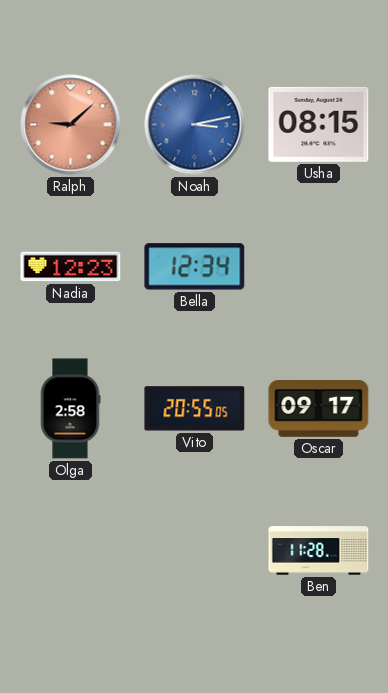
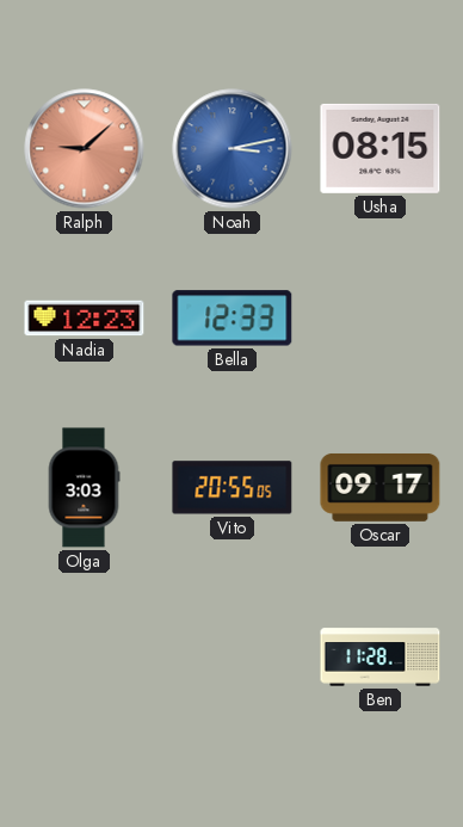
Bella: 12:34 -> 12:33 (233, 319)
Olga: 2:58 -> 3:03 (84, 488)
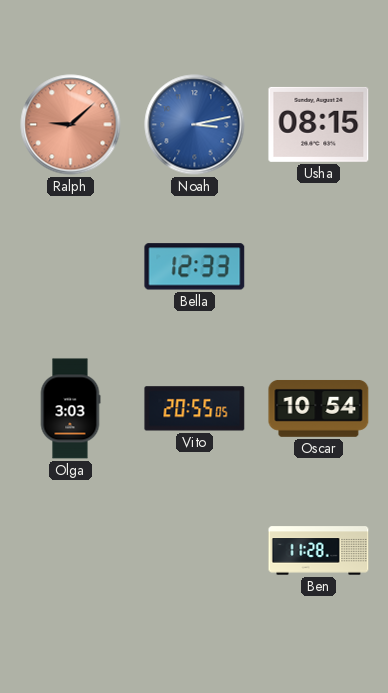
Nadia: 12:23 -> none (85, 319)
Oscar: 09:17 -> 10:54 (319, 408)
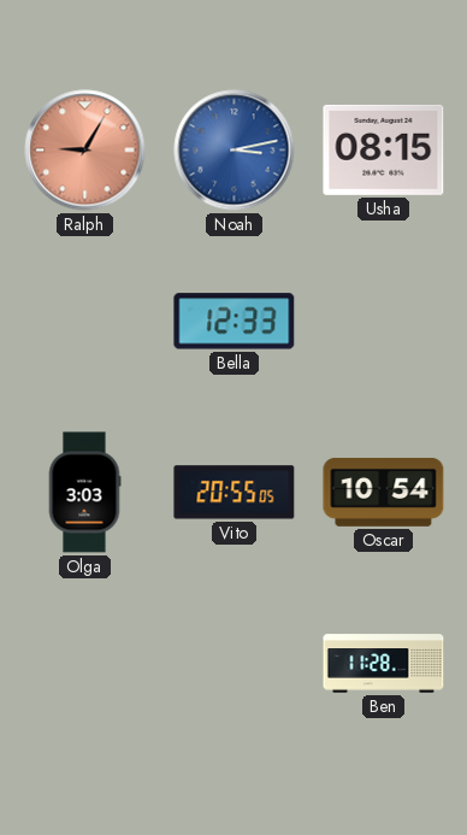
Ralph: 9:08 -> 9:05 (85, 151)
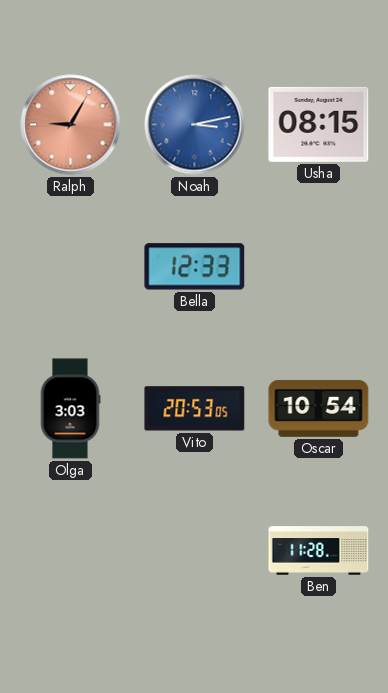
Vito: 20:55 -> 20:53 (195, 409)
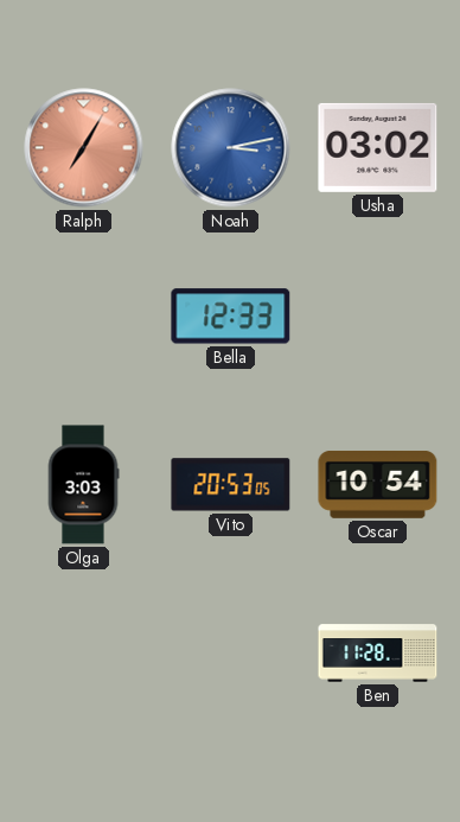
Ralph: 9:05 -> 7:05 (84, 148)
Usha: 08:15 -> 03:02 (378, 147)
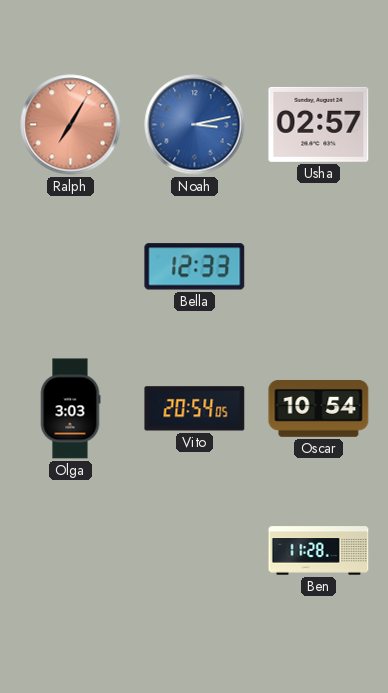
Usha: 03:02 -> 02:57 (319, 124)
Vito: 20:53 -> 20:54 (195, 409)
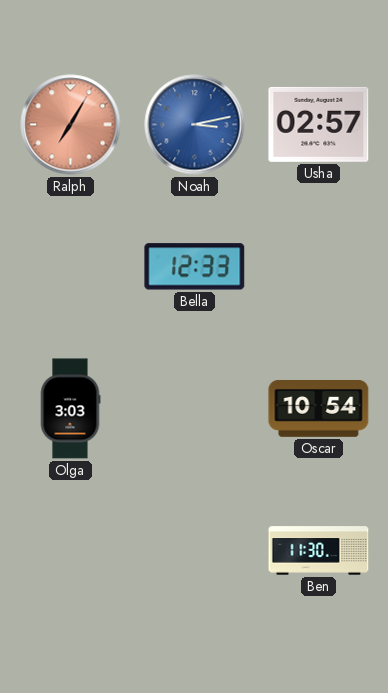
Vito: 20:54 -> none (195, 409)
Ben: 11:28 -> 11:30 (319, 551)
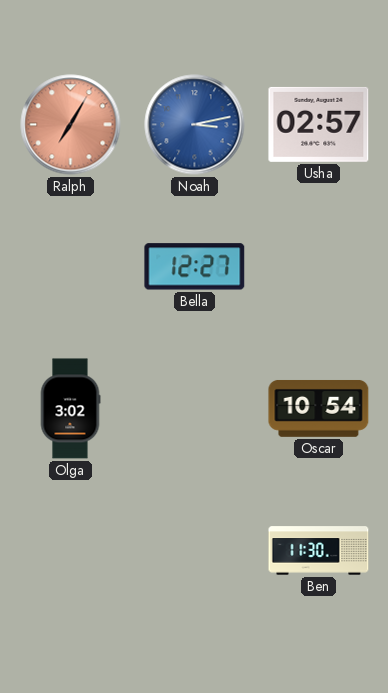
Bella: 12:33 -> 12:27 (195, 267)
Olga: 3:03 -> 3:02 (70, 409)
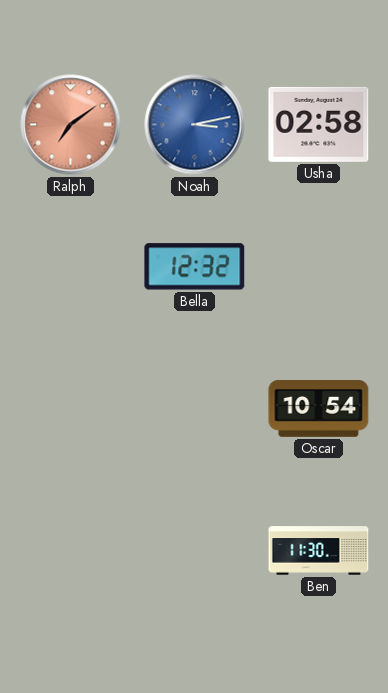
Ralph: 7:05 -> 7:09 (71, 125)
Usha: 02:57 -> 02:58 (319, 124)
Bella: 12:27 -> 12:32 (195, 267)
Olga: 3:02 -> none (70, 409)
